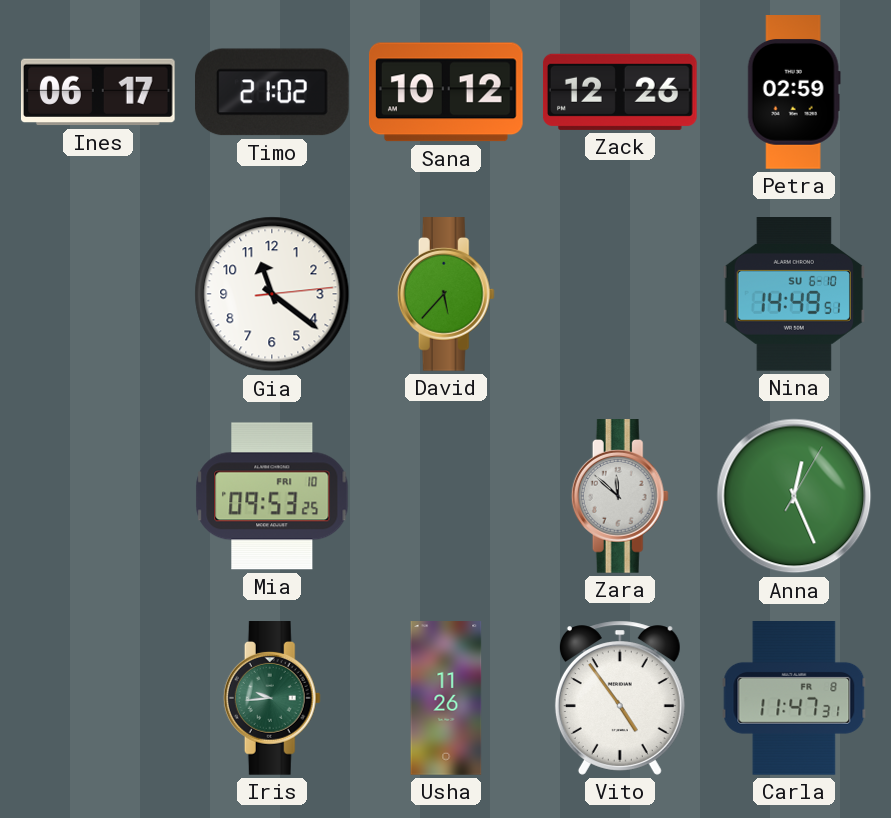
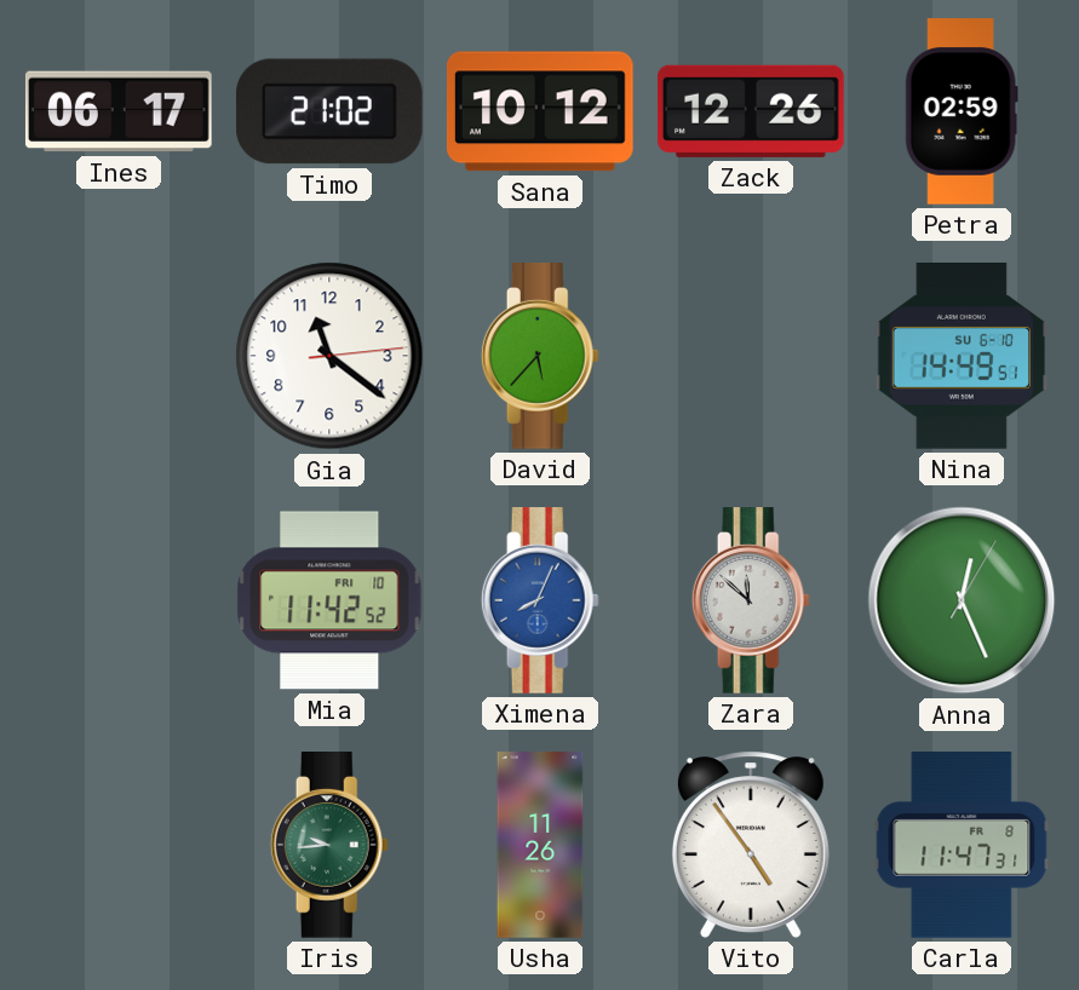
Mia: 09:53 -> 11:42 (329, 600)
Ximena: none -> 8:04 (540, 602)
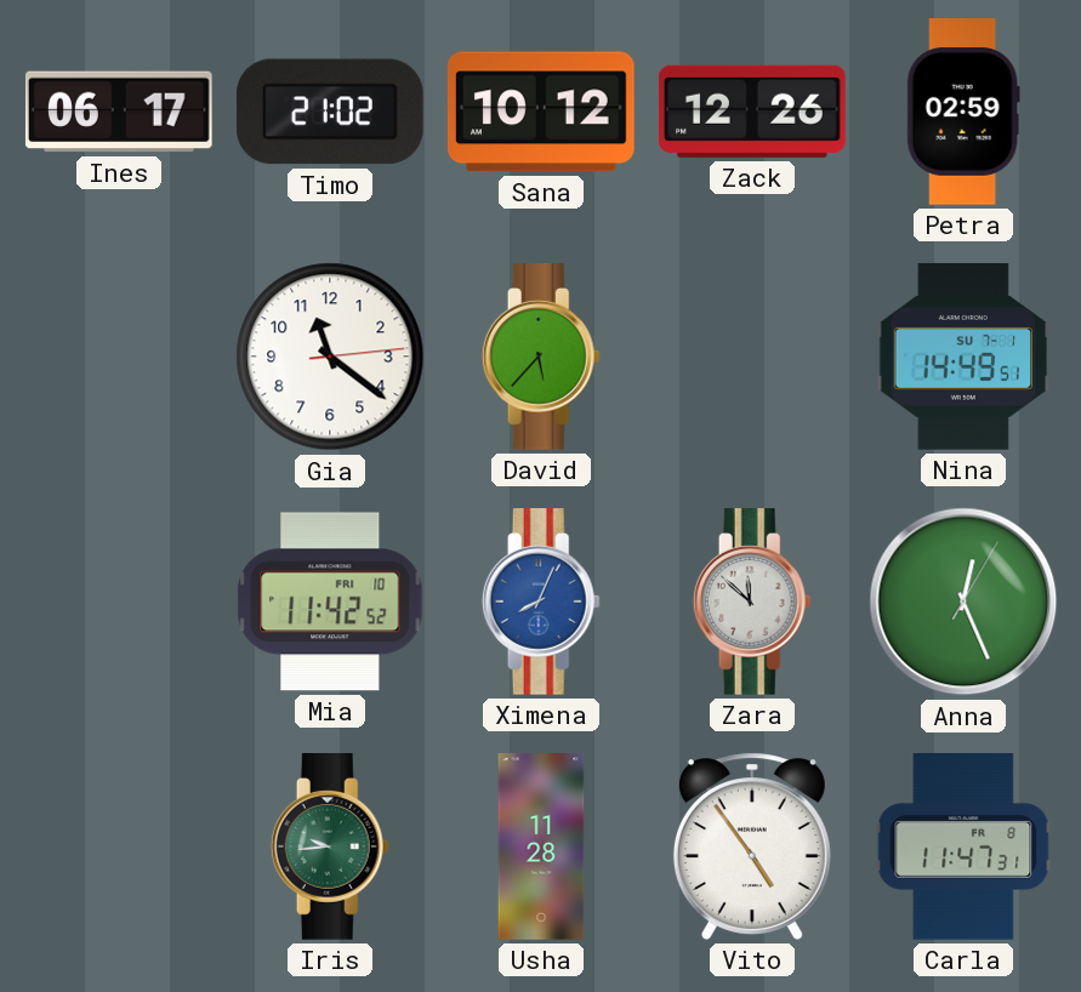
Nina date: SU 6-10 -> SU 7-1 (962, 358)
Usha: 11:26 -> 11:28 (541, 846)
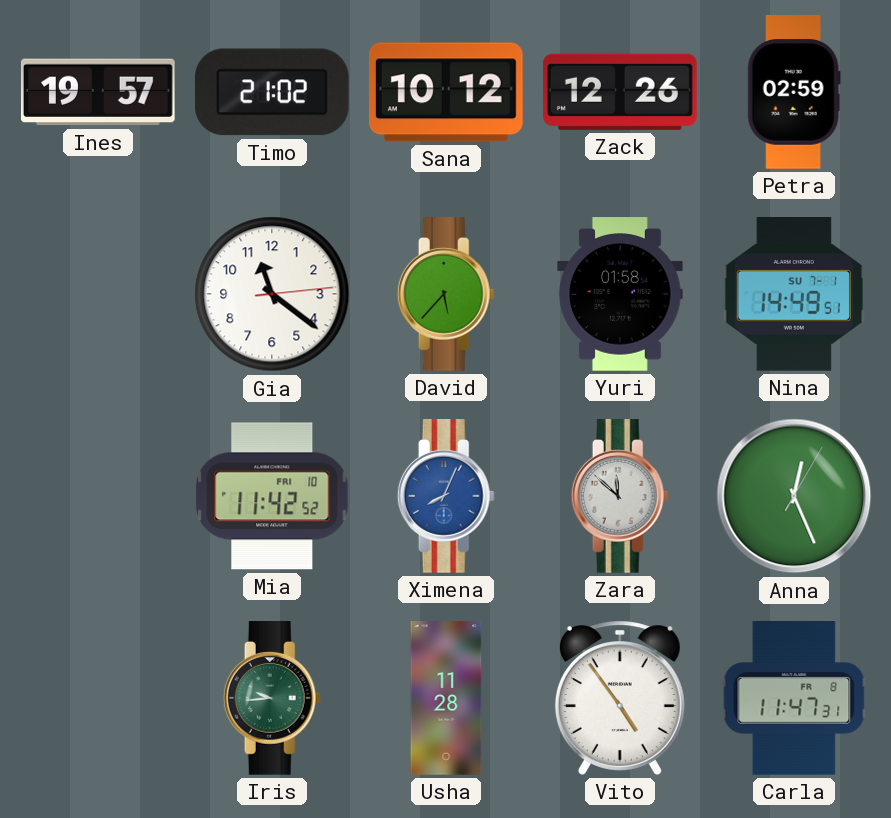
Ines: 06:17 -> 19:57 (98, 92)
Yuri: none -> 01:58 (620, 294)
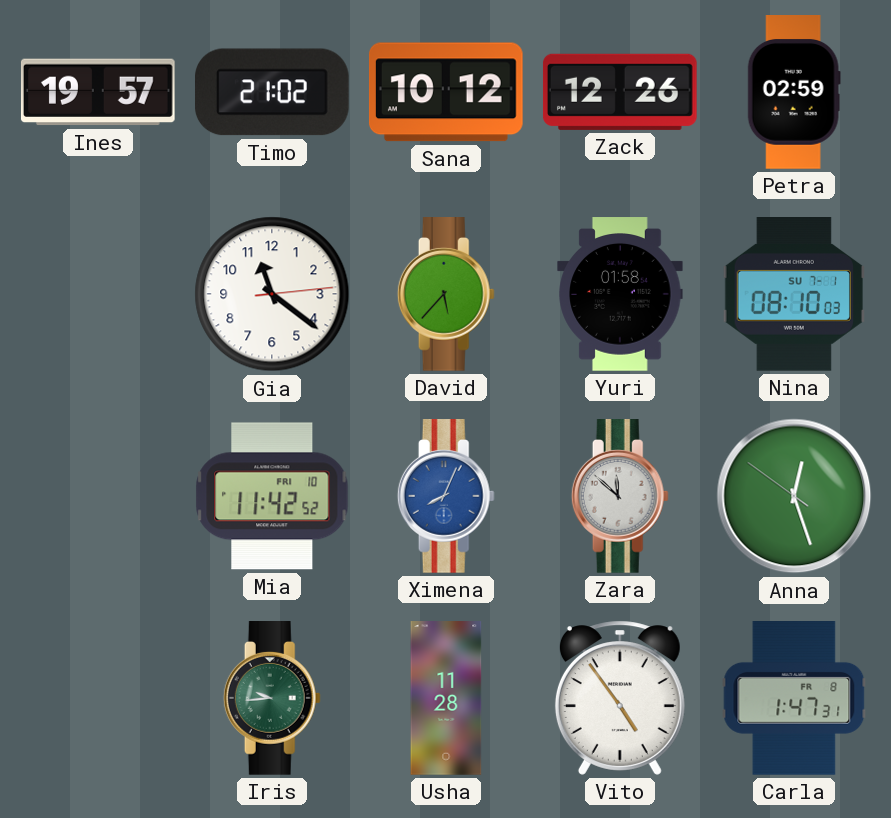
Nina: 14:49 -> 08:10 (793, 295)
Anna: 12:26:05 -> 12:26:51 (794, 496)
Carla: 11:47 -> 1:47 (794, 699)
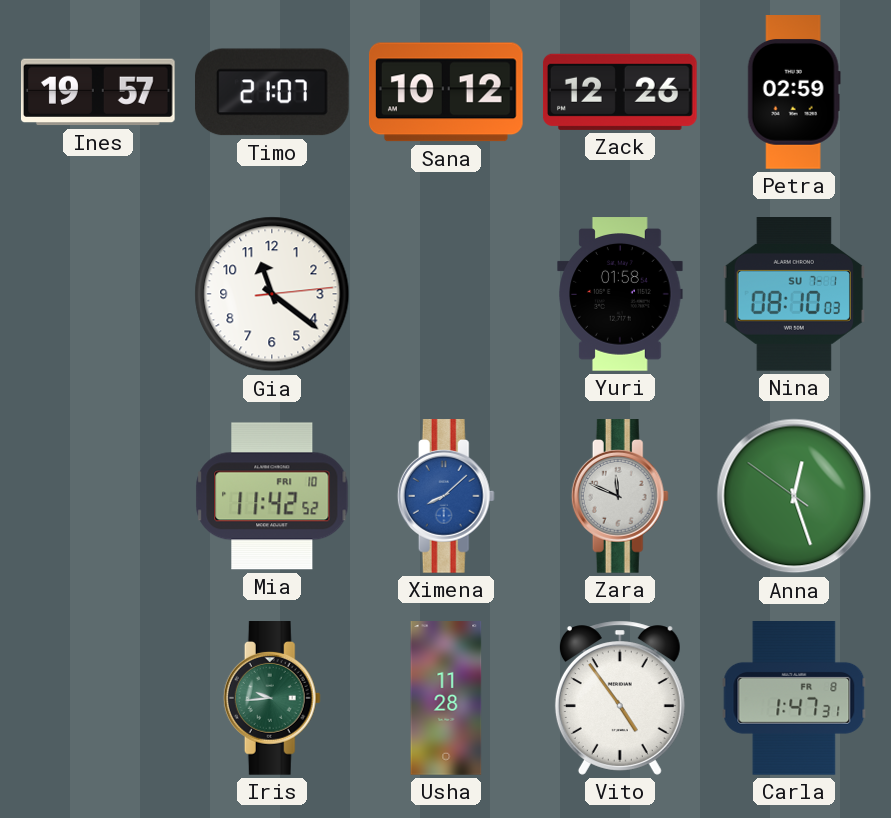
Timo: 21:02 -> 21:07 (272, 92)
David: 5:37 -> none (446, 295)
Ximena: 8:04 -> 8:08 (446, 497)
Zara: 11:52 -> 11:49 (620, 497)
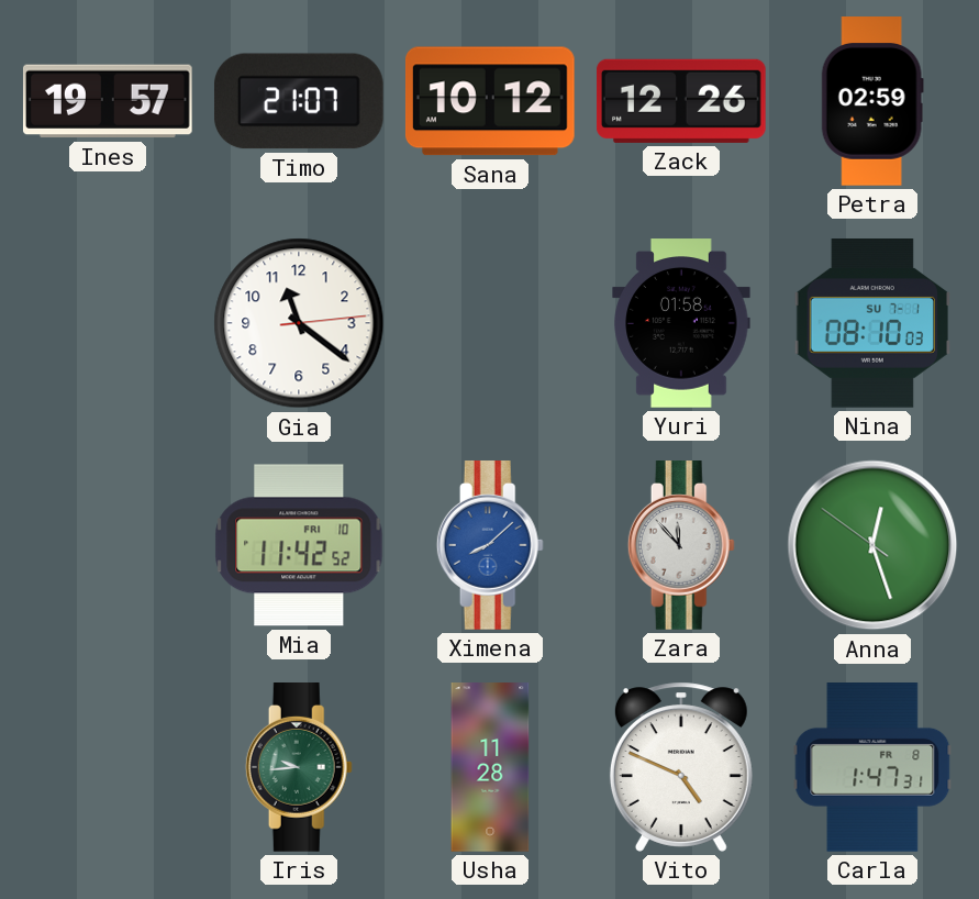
Zara: 11:49 -> 11:53 (681, 546)
Vito: 4:54 -> 4:49 (681, 767)
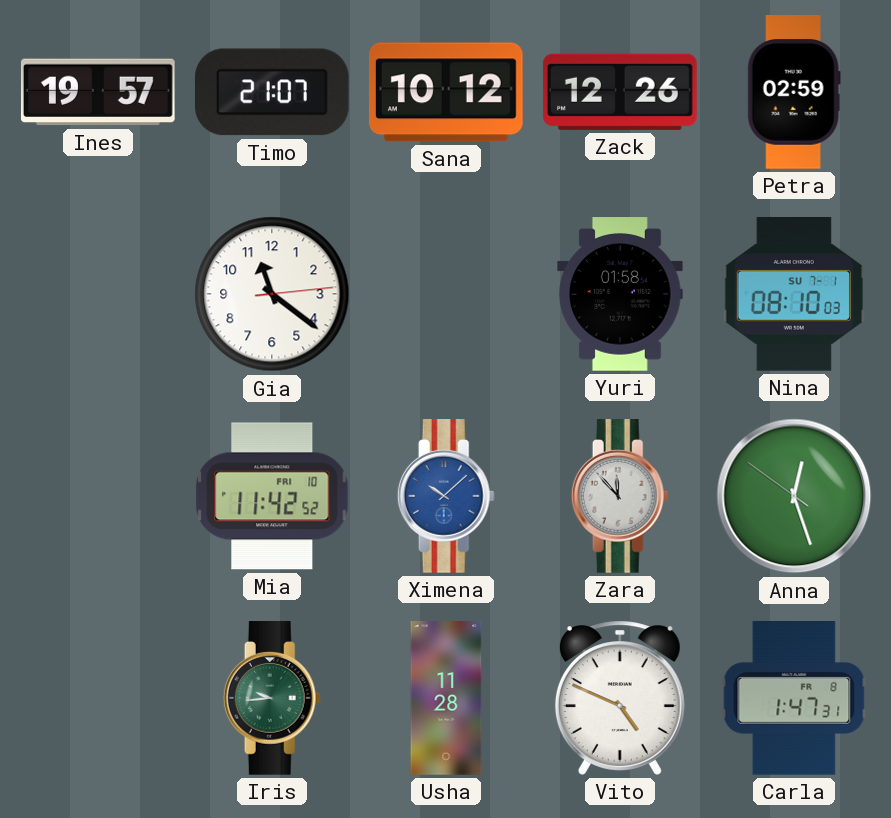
Ximena: 8:08 -> 10:08 (446, 497)
